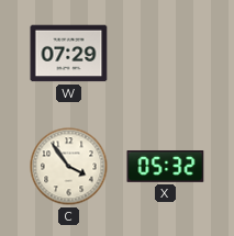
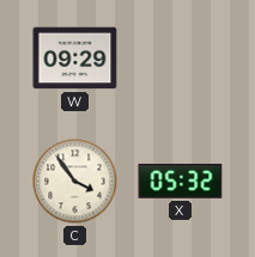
W: 07:29 -> 09:29 (75, 59)
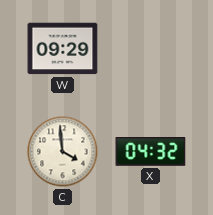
C: 3:54 -> 3:59 (63, 152)
X: 05:32 -> 04:32 (151, 152)
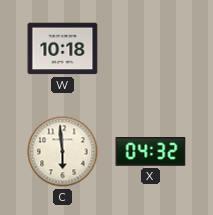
W: 09:29 -> 10:18 (63, 49)
C: 3:59 -> 5:59 (63, 152)
